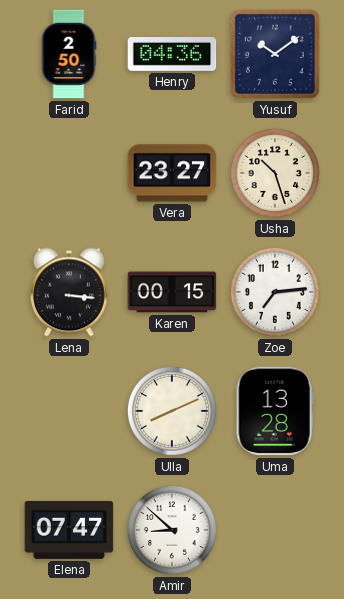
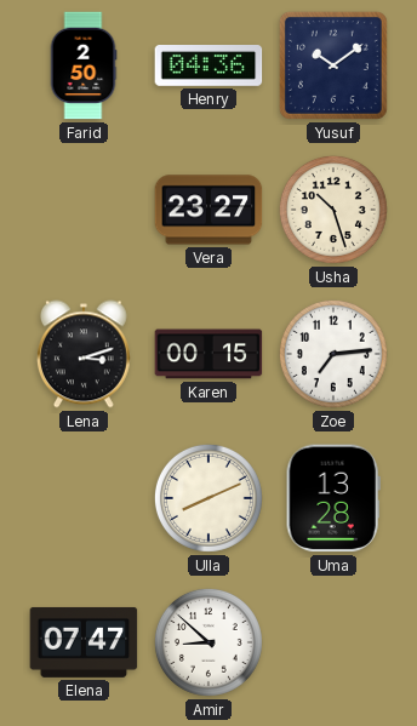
Lena: 3:16 -> 3:12 (84, 354)
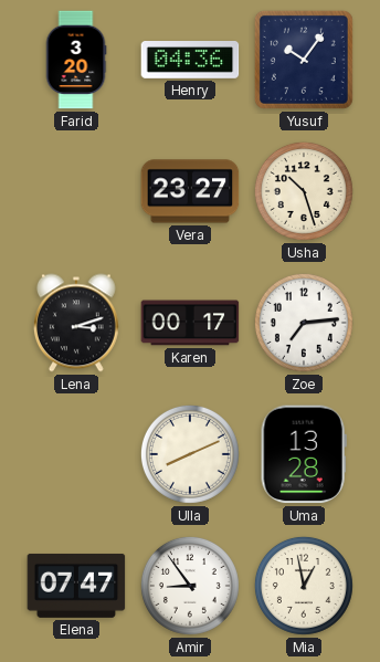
Farid: 2:50 -> 3:20 (76, 60)
Yusuf: 10:09 -> 10:06 (304, 60)
Karen: 00:15 -> 00:17 (190, 323)
Amir: 8:52 -> 8:54 (190, 586)
Mia: none -> 12:58 (304, 586)
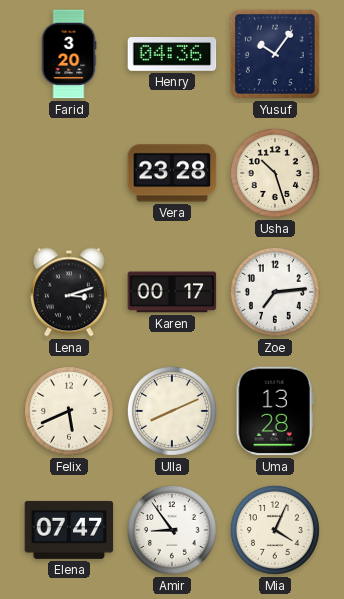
Vera: 23:27 -> 23:28 (172, 173)
Felix: none -> 5:41 (69, 411)
Mia: 12:58 -> 4:04 (275, 530)
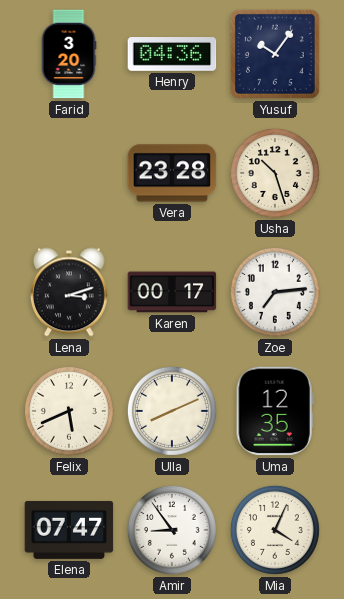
Uma: 13:28 -> 12:35 (275, 411)
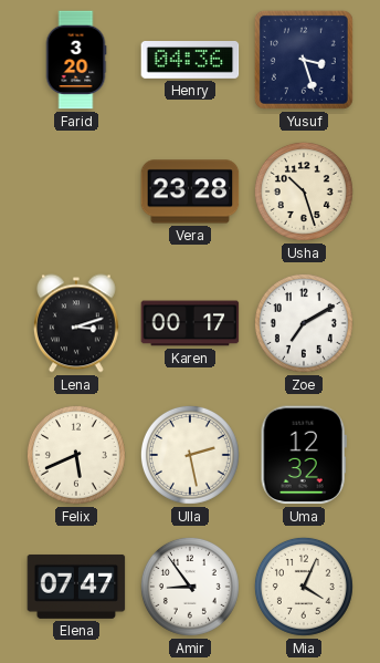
Yusuf: 10:06 -> 3:27 (304, 60)
Zoe: 7:14 -> 7:10 (304, 323)
Ulla: 8:11 -> 2:28 (190, 455)
Uma: 12:35 -> 12:32 (304, 455)
